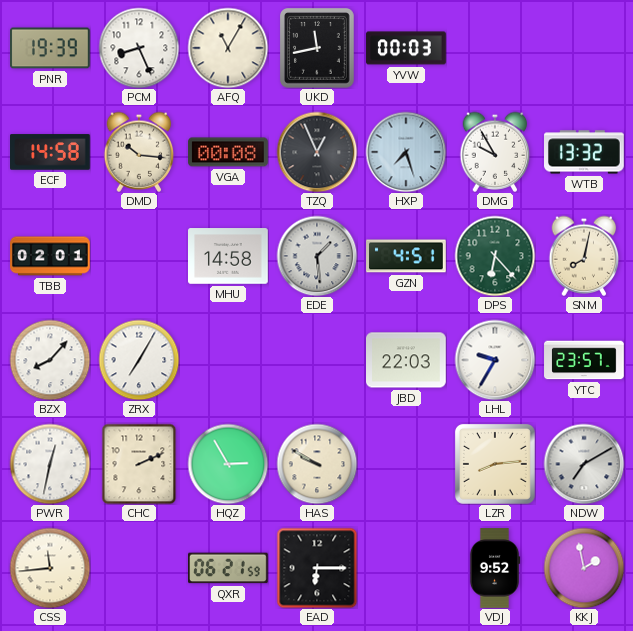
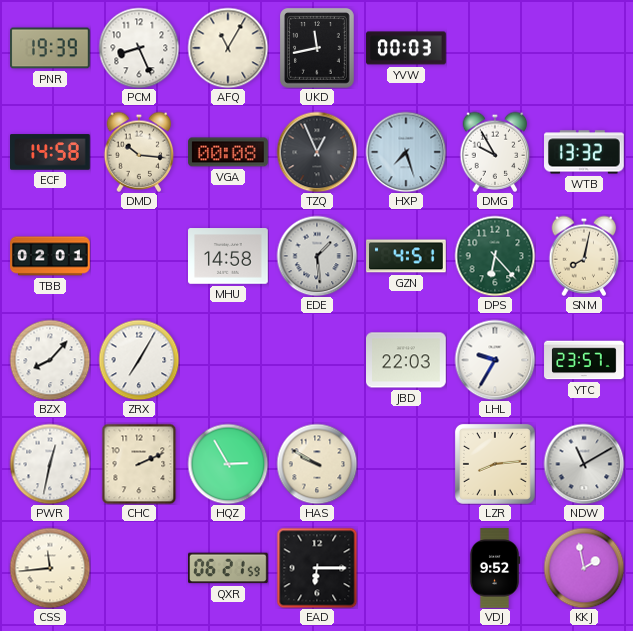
NDW: 7:10 -> 11:10 (584, 464)
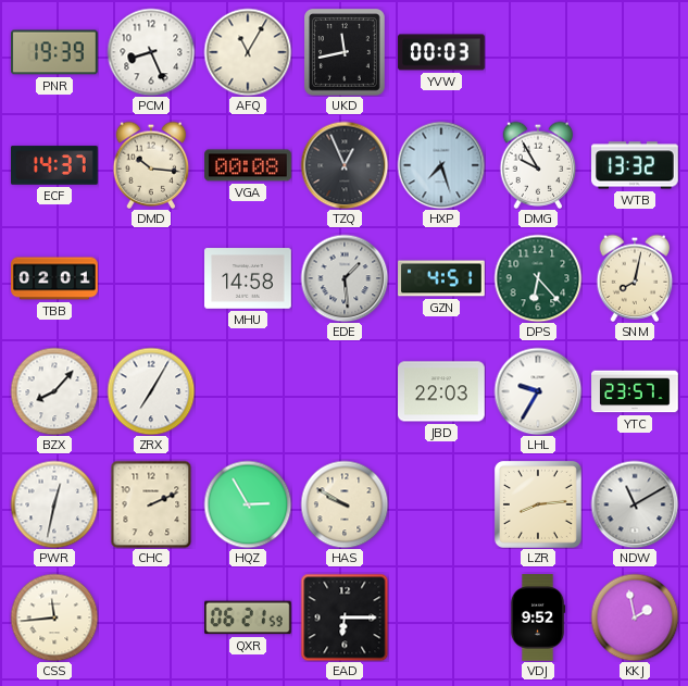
ECF: 14:58 -> 14:37 (54, 165)
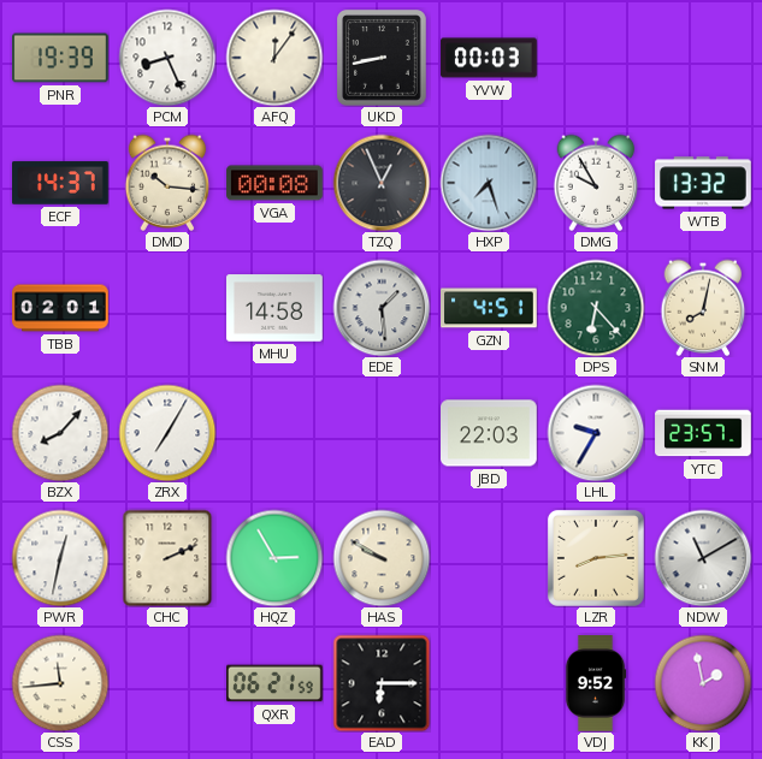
AFQ: 11:05 -> 12:06 (274, 58)
UKD: 11:43 -> 8:43 (383, 58)
